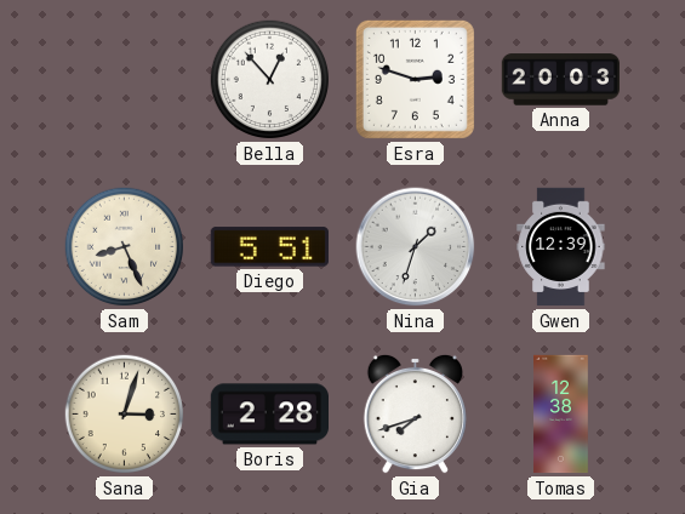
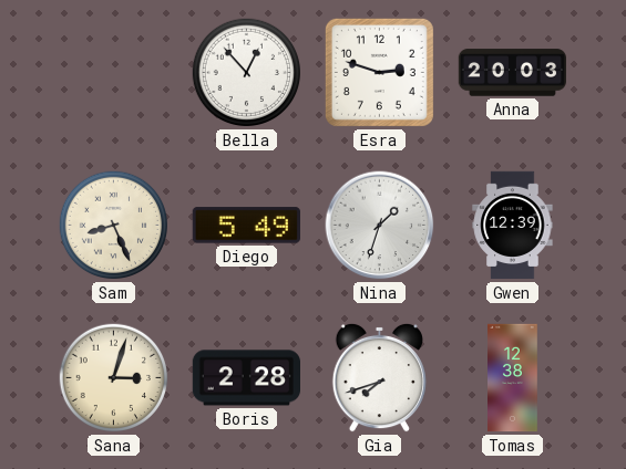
Diego: 5:51 -> 5:49 (246, 226)
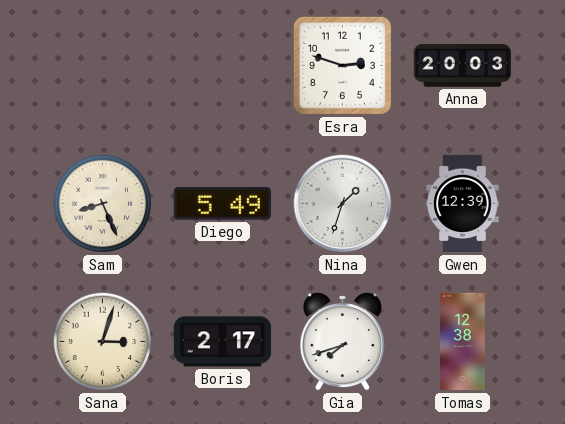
Bella: 12:53 -> none (247, 73)
Boris: 2:28 -> 2:17 (222, 342)
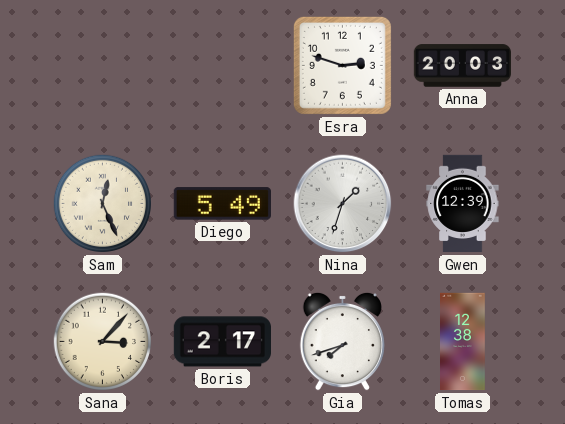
Sam: 8:26 -> 12:26 (103, 204)
Sana: 3:03 -> 3:07 (103, 342)
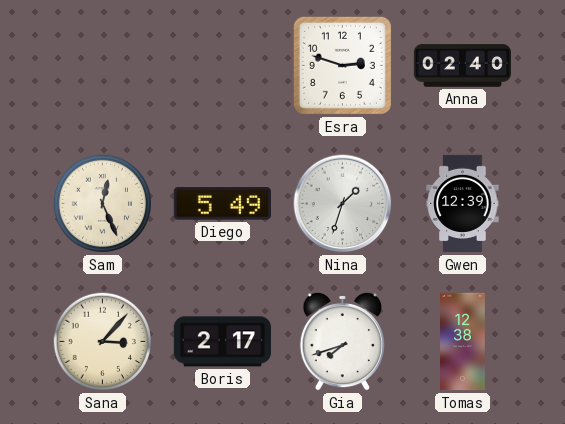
Anna: 20:03 -> 02:40 (462, 66)
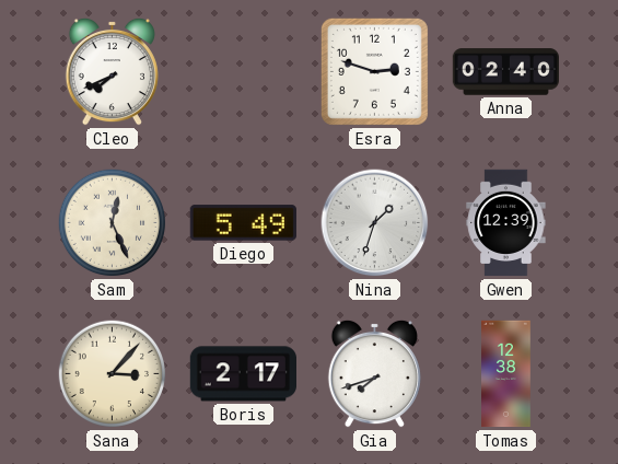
Cleo: none -> 7:41 (112, 71)
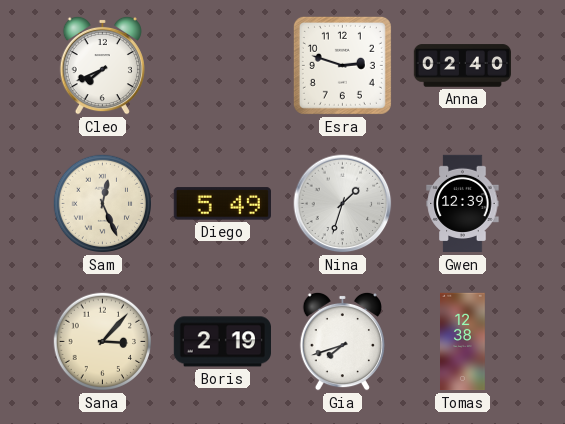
Boris: 2:17 -> 2:19 (222, 342)
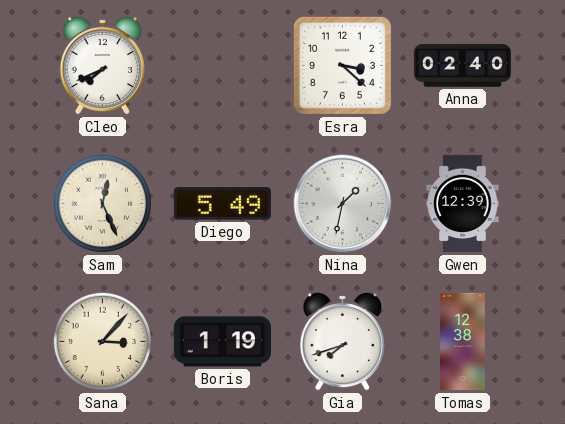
Esra: 2:48 -> 3:22 (342, 65)
Nina: 1:33 -> 1:32 (343, 204)
Boris: 2:19 -> 1:19 (222, 342)
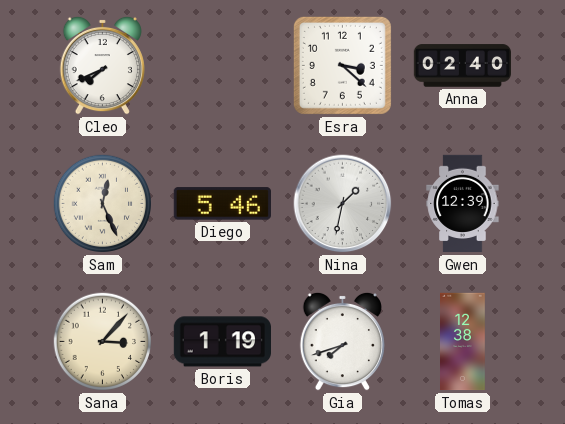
Diego: 5:49 -> 5:46 (222, 204)
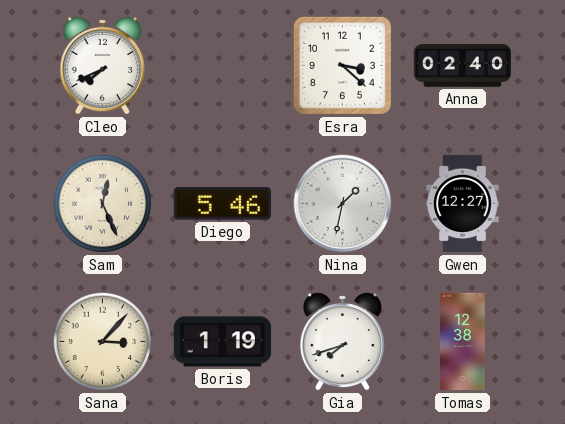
Gwen: 12:39 -> 12:27 (463, 204)
